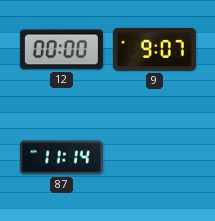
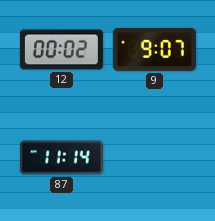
12: 00:00 -> 00:02 (61, 50)
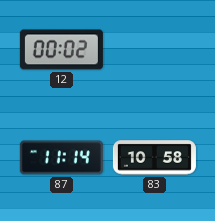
9: 9:07 -> none (154, 49)
83: none -> 10:58 (154, 158)
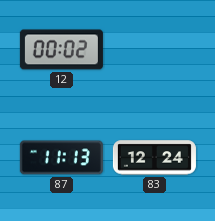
87: 11:14 -> 11:13 (61, 158)
83: 10:58 -> 12:24 (154, 158)
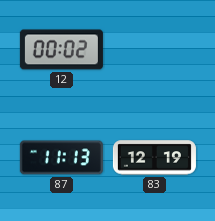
83: 12:24 -> 12:19 (154, 158)
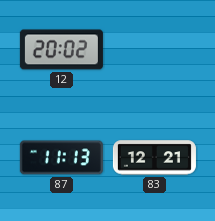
12: 00:02 -> 20:02 (61, 50)
83: 12:19 -> 12:21 (154, 158)
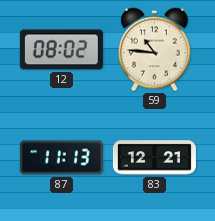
12: 20:02 -> 08:02 (61, 50)
59: none -> 10:46 (155, 50)
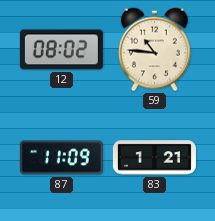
87: 11:13 -> 11:09 (61, 158)
83: 12:21 -> 1:21 (154, 158)
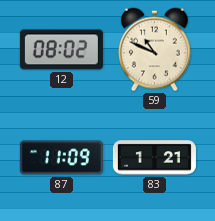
59: 10:46 -> 10:49 (155, 50)
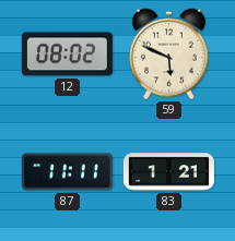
59: 10:49 -> 5:49 (169, 55)
87: 11:09 -> 11:11 (67, 172)
